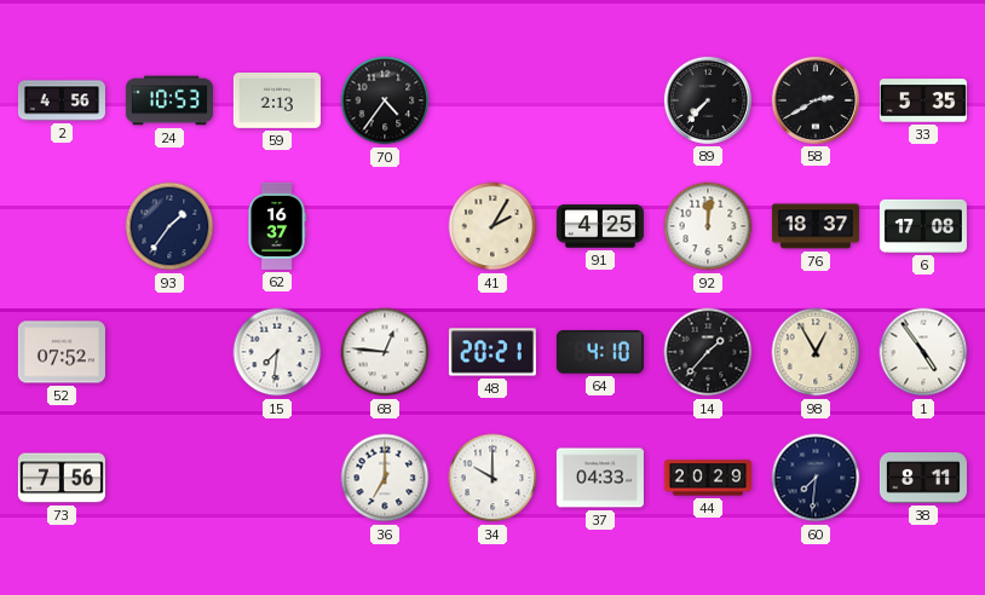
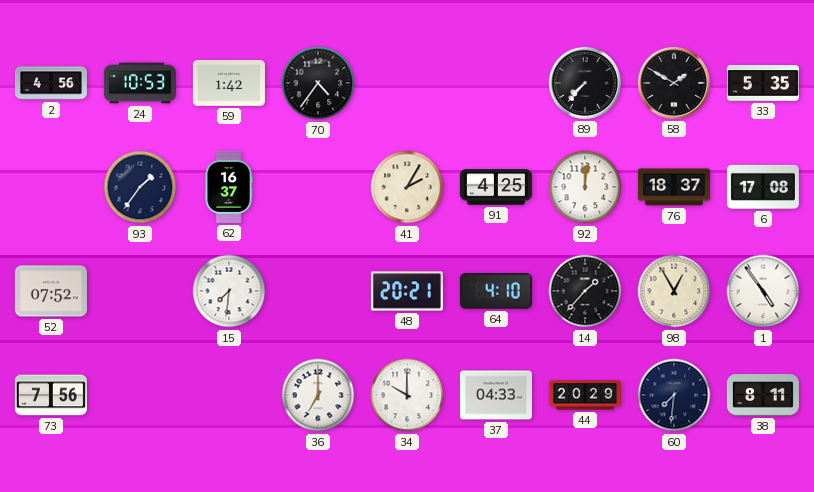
59: 2:13 -> 1:42 (229, 84)
58: 2:40 -> 1:50 (674, 83)
68: 12:46 -> none (385, 352)
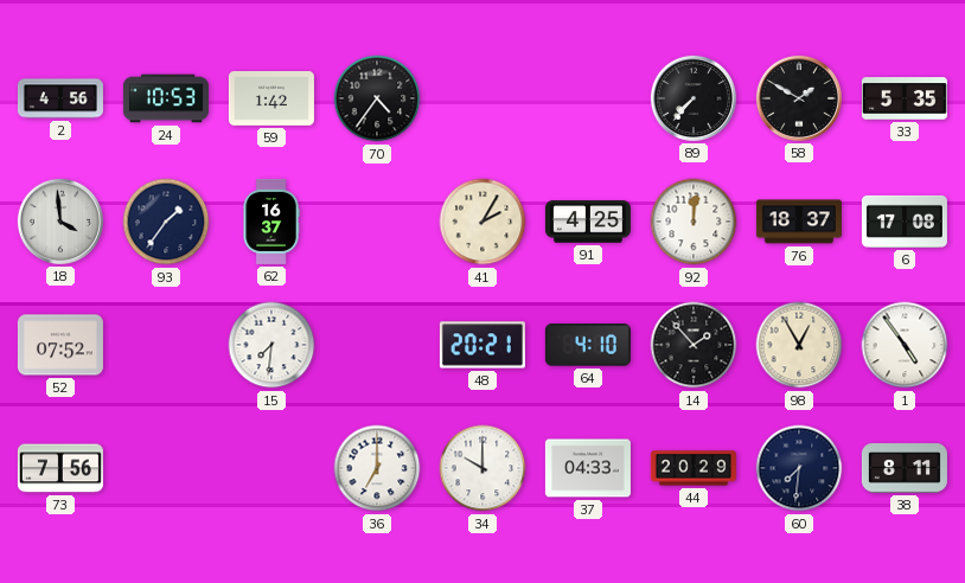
18: none -> 3:59 (60, 222)
14: 1:37 -> 1:53 (694, 345)
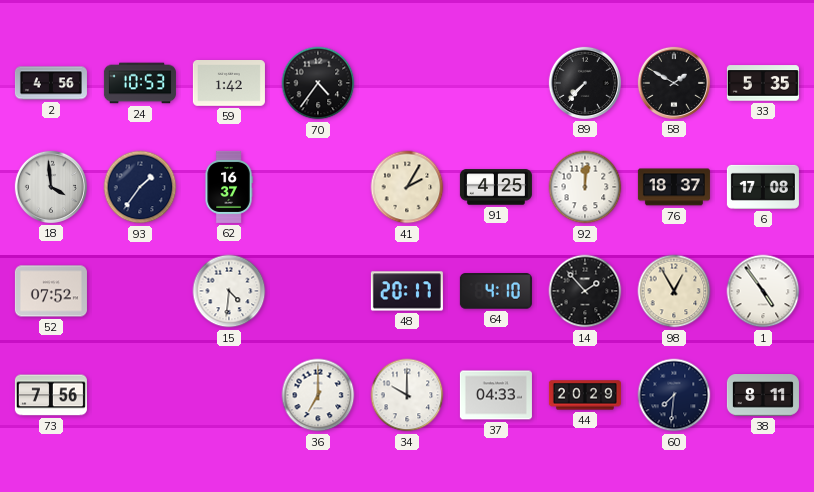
15: 7:31 -> 4:31 (229, 291)
48: 20:21 -> 20:17 (407, 291)
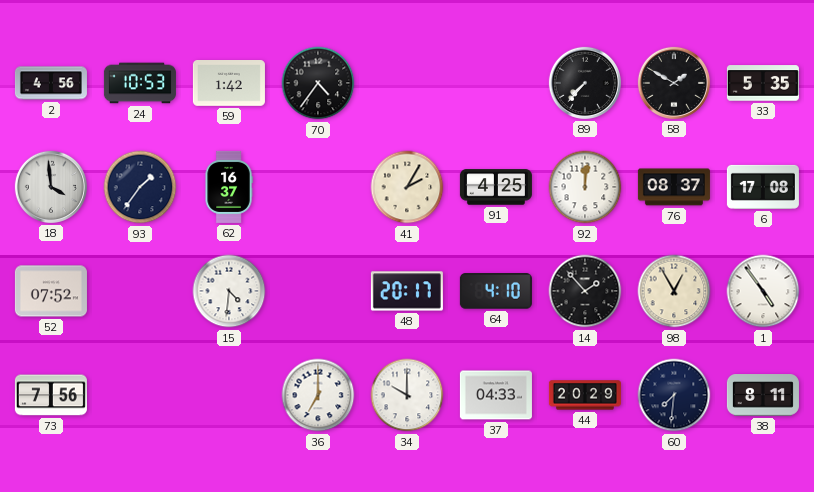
76: 18:37 -> 08:37 (674, 187)
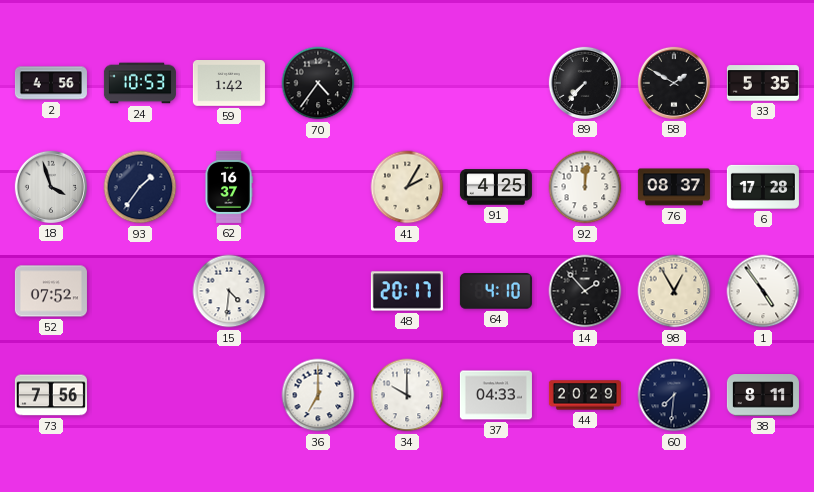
18: 3:59 -> 3:57 (51, 187)
6: 17:08 -> 17:28 (763, 187)
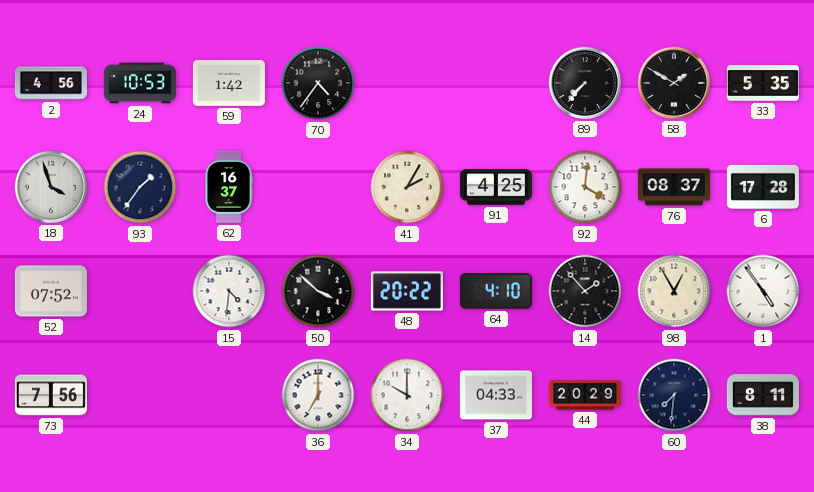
92: 12:01 -> 4:01 (585, 187)
50: none -> 3:52 (318, 291)
48: 20:17 -> 20:22 (407, 291)
